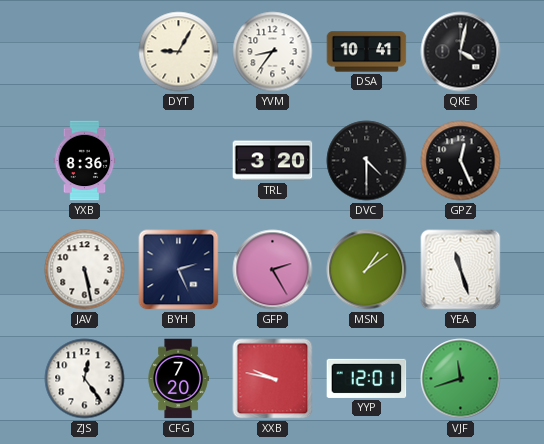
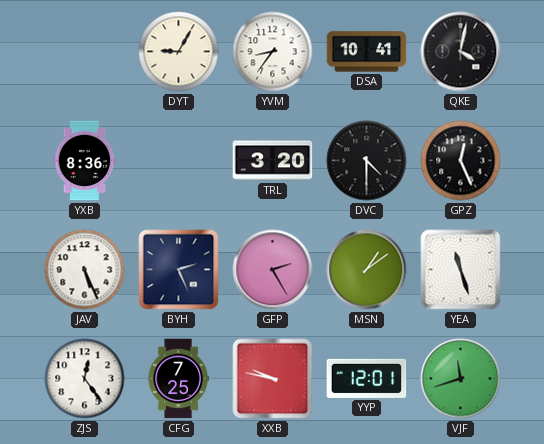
JAV: 5:28 -> 5:26 (85, 270)
CFG: 7:20 -> 7:25 (178, 379)
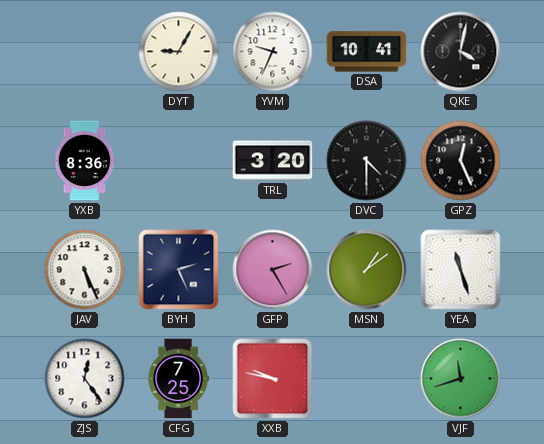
YVM: 8:36 -> 9:34 (273, 52)
YYP: 12:01 -> none (367, 378)
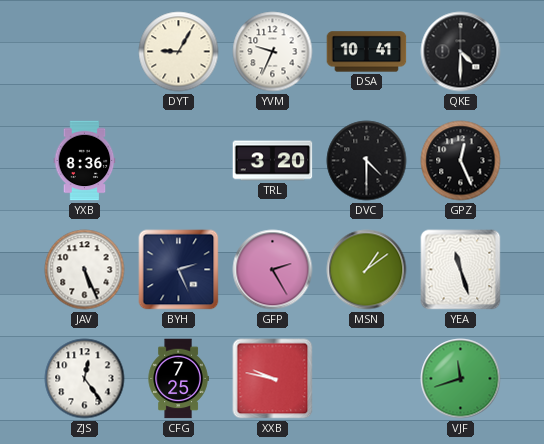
QKE: 4:02 -> 4:30 (461, 52)
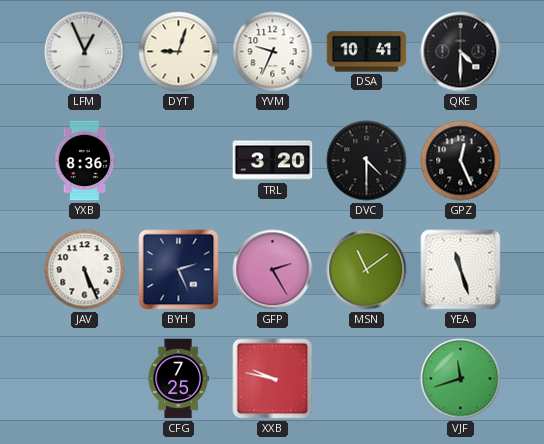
LFM: none -> 12:56 (85, 52)
DYT: 9:05 -> 9:03 (179, 52)
MSN: 1:09 -> 11:09 (367, 270)
ZJS: 12:24 -> none (85, 379)
